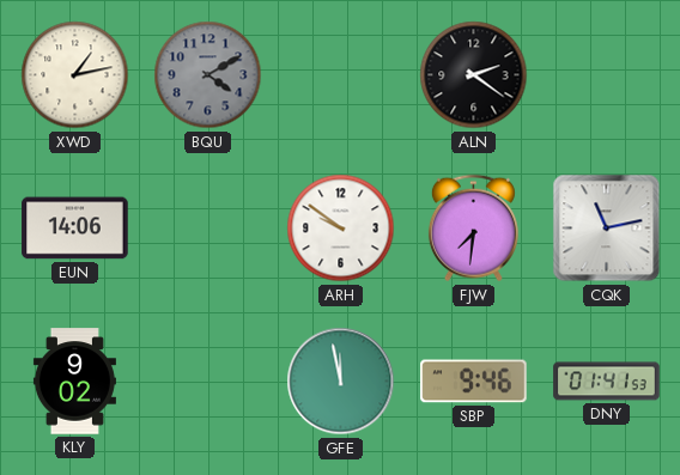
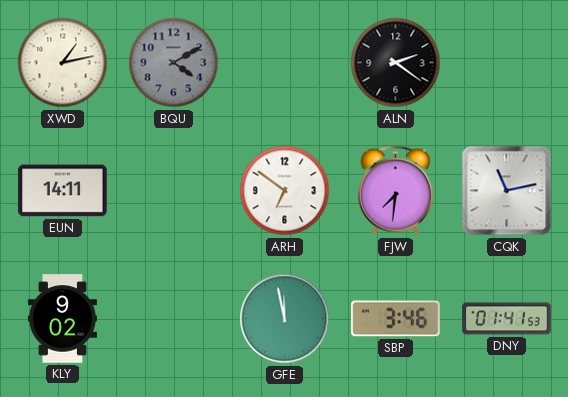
EUN: 14:06 -> 14:11 (63, 191)
ARH: 9:51 -> 6:51 (285, 191)
SBP: 9:46 -> 3:46 (396, 319)
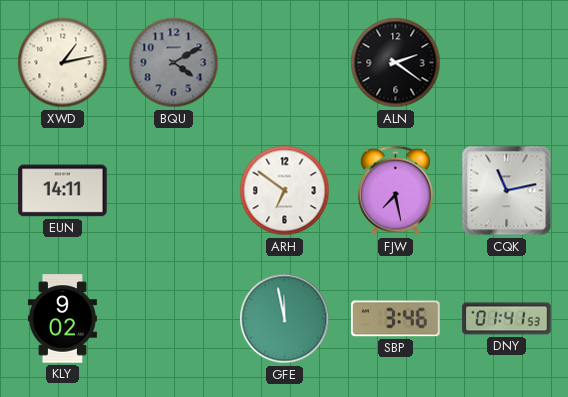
FJW: 7:31 -> 7:28 (395, 191)
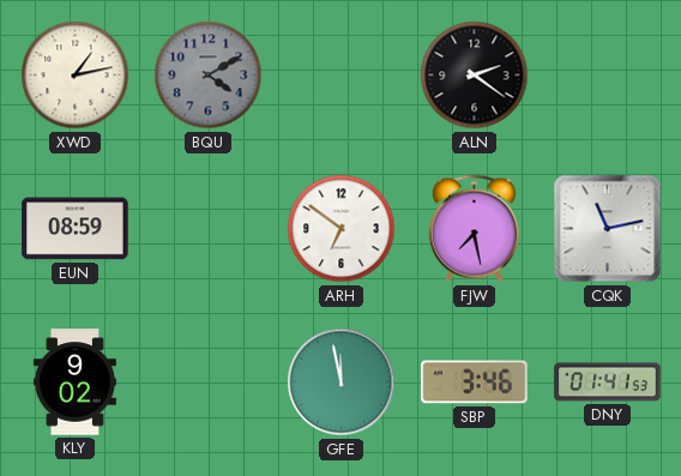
EUN: 14:11 -> 08:59 (76, 229)
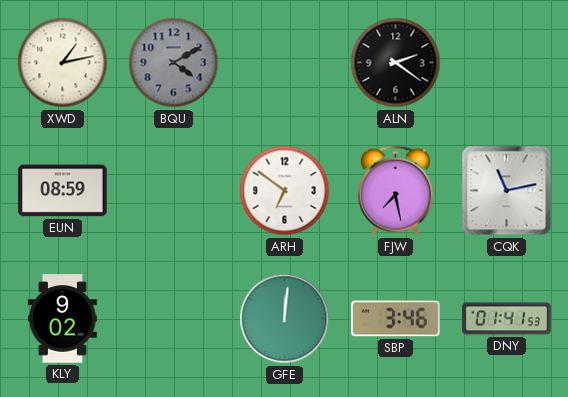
GFE: 11:58 -> 12:01 (285, 319)
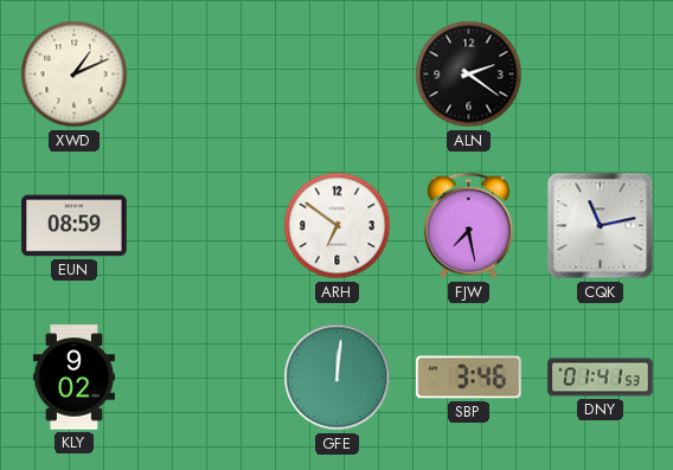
XWD: 1:13 -> 1:11 (75, 75)
BQU: 4:10 -> none (174, 63)
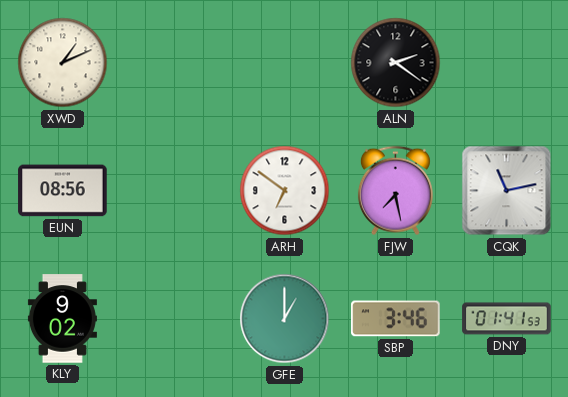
EUN: 08:59 -> 08:56 (63, 191)
GFE: 12:01 -> 1:00 (285, 319)
